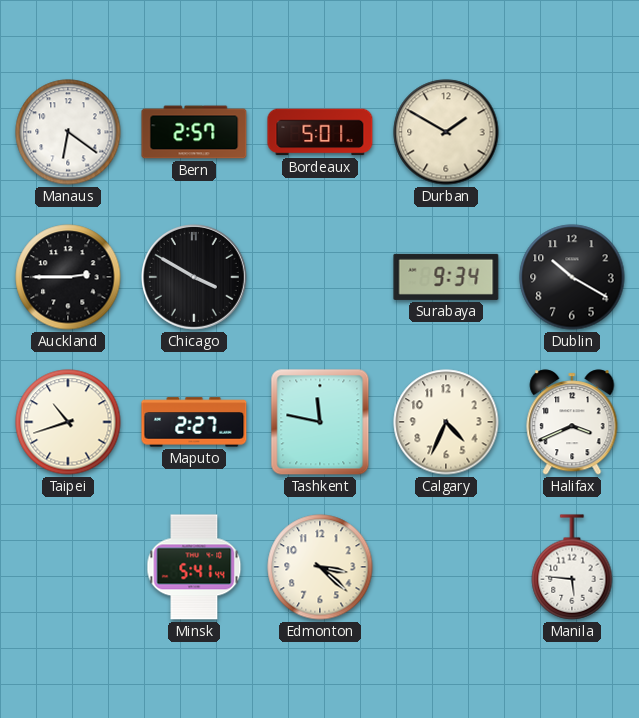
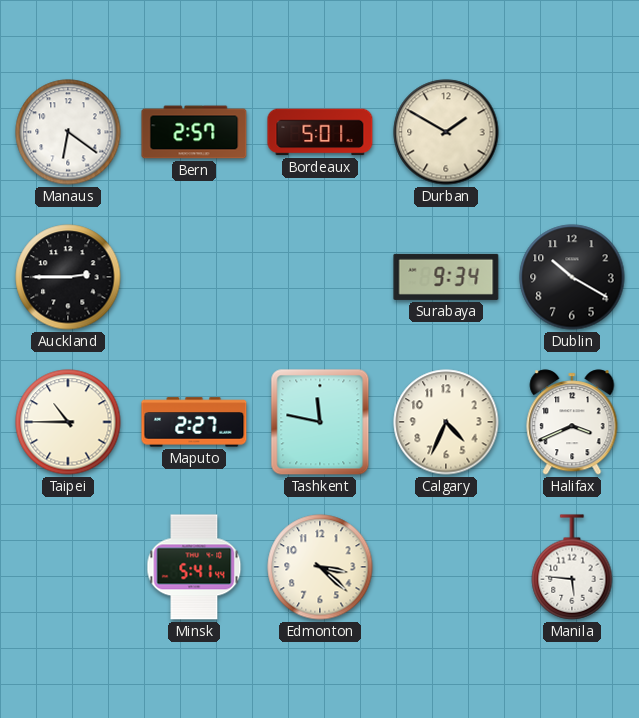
Chicago: 3:50 -> none (195, 278)
Taipei: 10:42 -> 10:45 (68, 422)
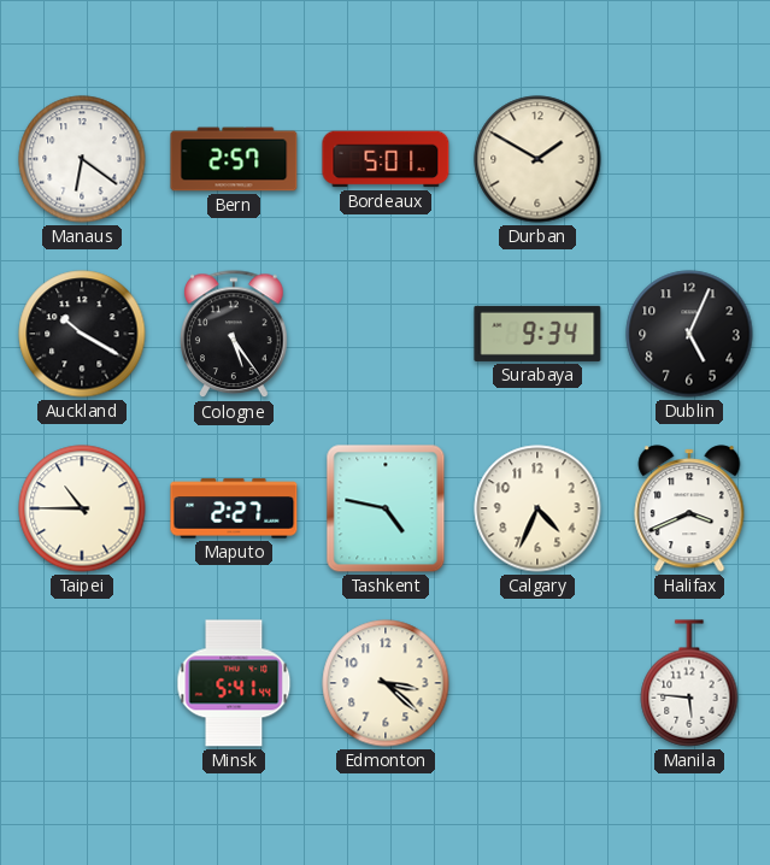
Auckland: 2:45 -> 10:20 (82, 334)
Cologne: none -> 5:24 (235, 335)
Dublin: 10:20 -> 5:04 (689, 334)
Tashkent: 11:47 -> 4:47 (386, 508)
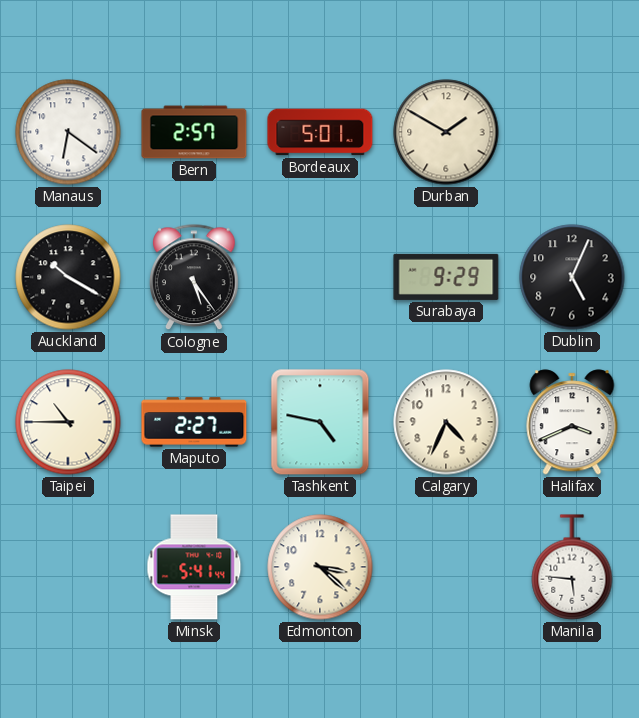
Surabaya: 9:34 -> 9:29 (446, 277)
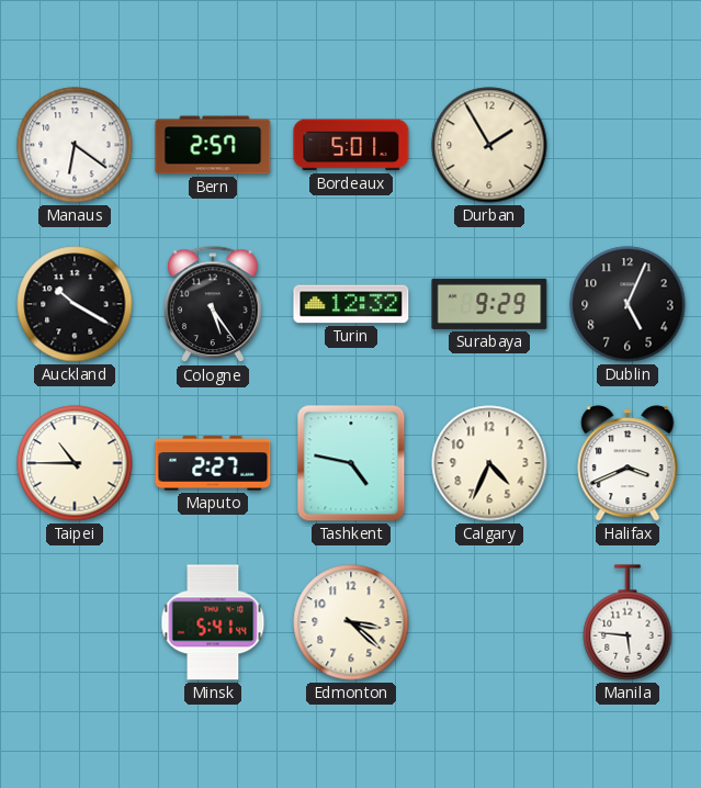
Durban: 1:50 -> 1:55 (489, 145)
Turin: none -> 12:32 (351, 304)
